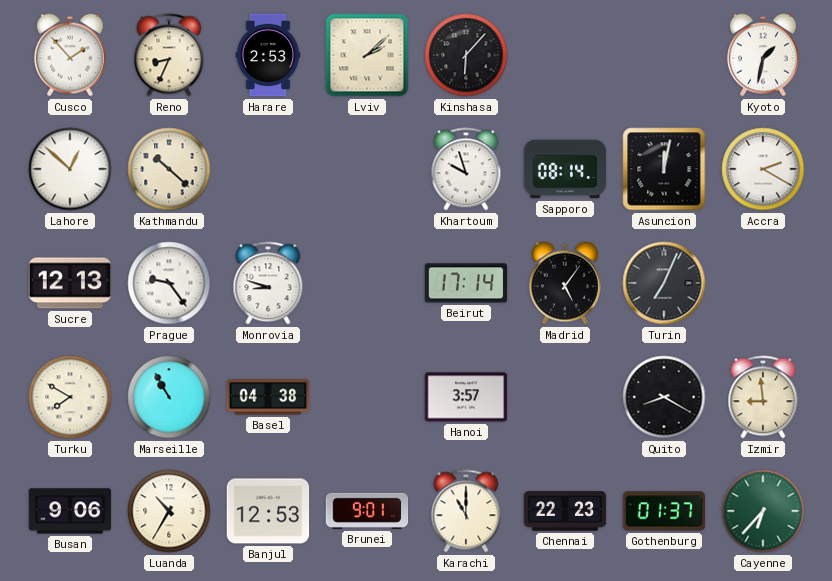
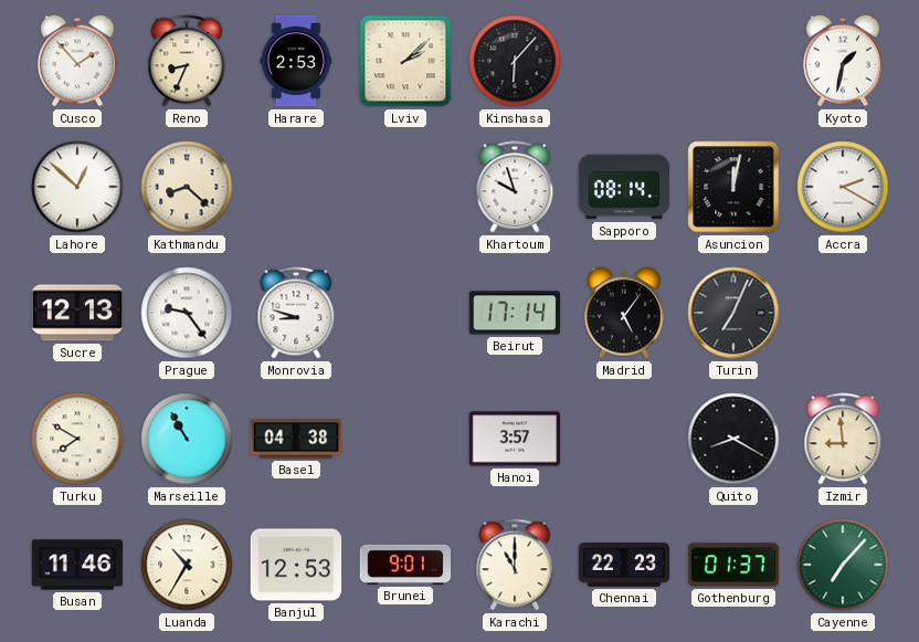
Kathmandu: 10:22 -> 8:22 (187, 187)
Busan: 9:06 -> 11:46 (77, 565)
Cayenne: 6:37 -> 7:07 (843, 565)
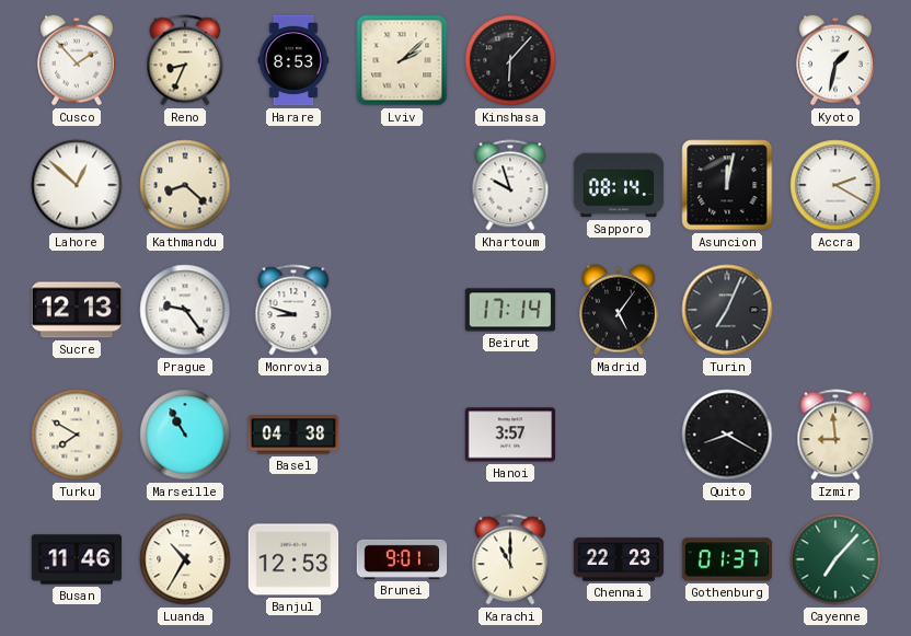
Harare: 2:53 -> 8:53 (293, 60)
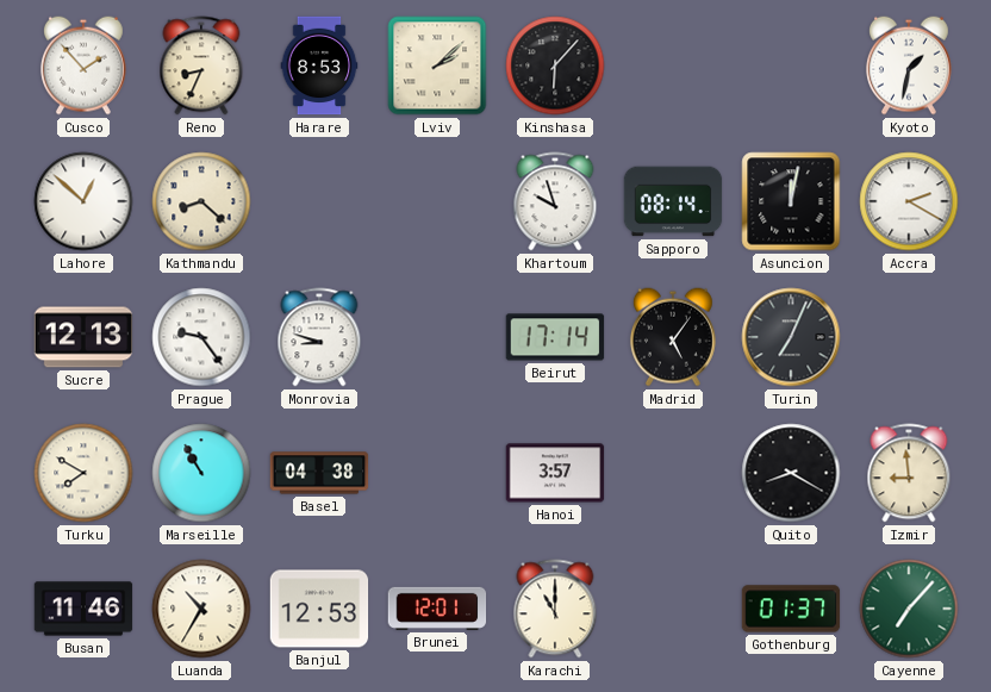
Brunei: 9:01 -> 12:01 (437, 609)
Chennai: 22:23 -> none (619, 559)
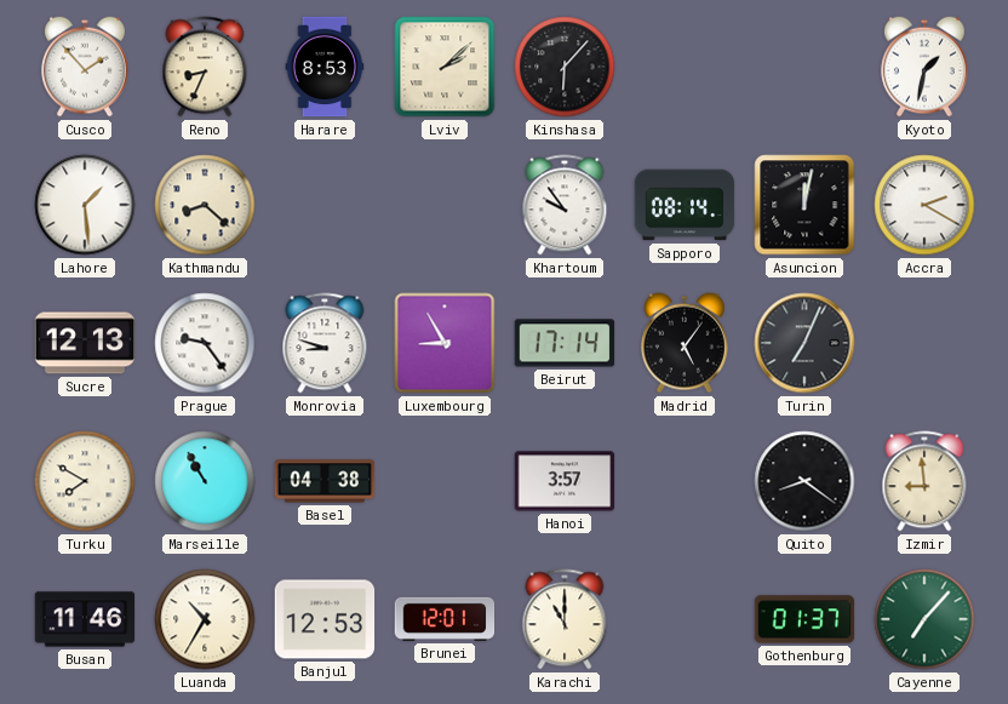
Lahore: 12:52 -> 1:29 (85, 205)
Khartoum: 9:57 -> 9:54 (565, 205)
Luxembourg: none -> 8:55 (445, 343)
Quito: 8:20 -> 8:21 (804, 481)
